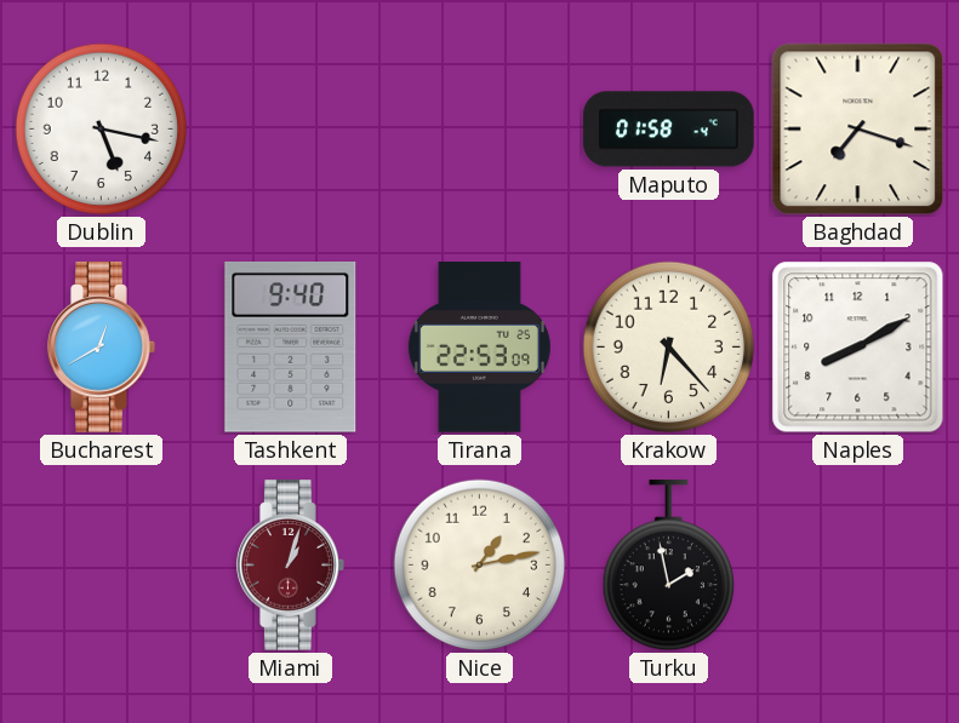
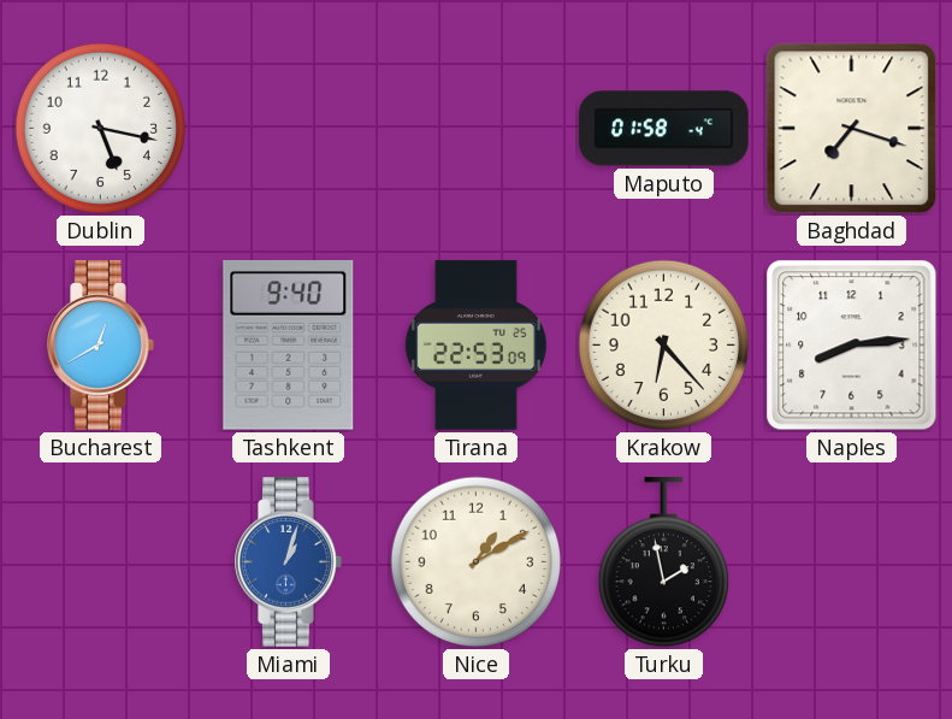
Naples: 8:10 -> 8:14 (852, 346)
Miami dial: burgundy -> blue (289, 562)
Nice: 1:13 -> 1:10 (477, 562)
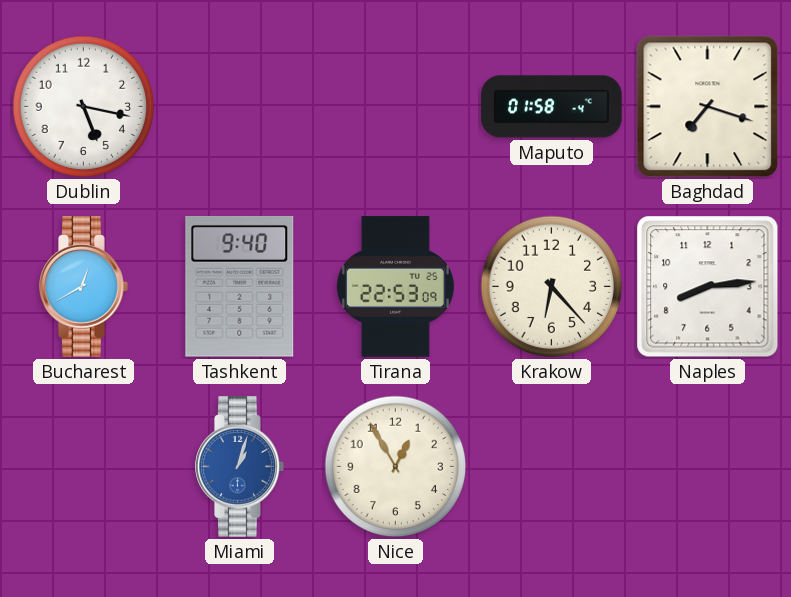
Nice: 1:10 -> 12:55 (396, 467)
Turku: 1:58 -> none (663, 562)
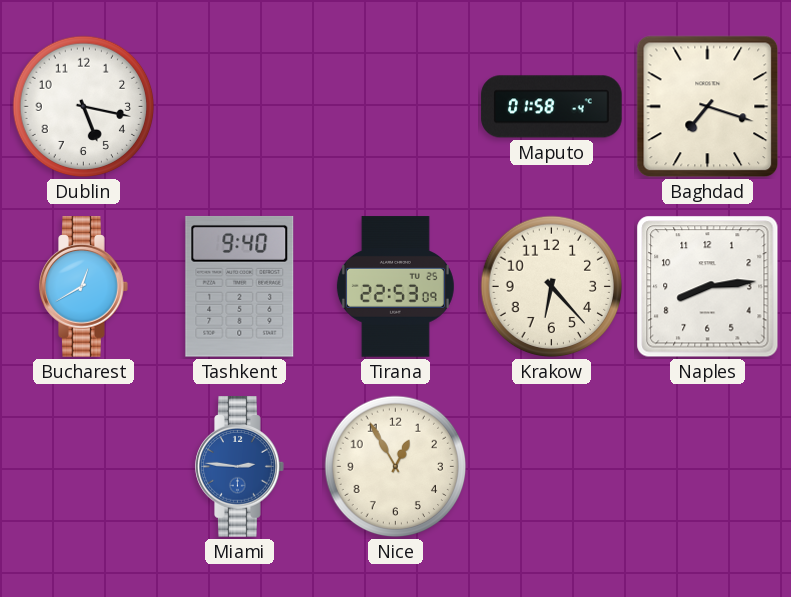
Miami: 1:03 -> 2:46 (240, 467)
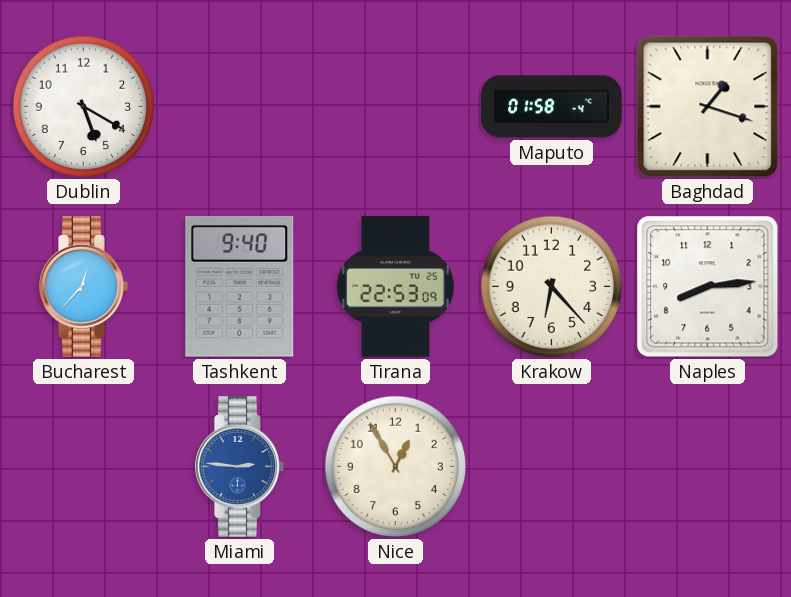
Dublin: 5:17 -> 5:20 (84, 107)
Baghdad: 7:18 -> 1:18 (708, 107)
Bucharest: 12:40 -> 12:37 (84, 287)
